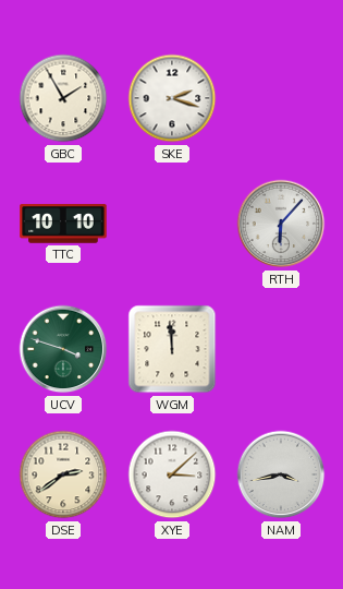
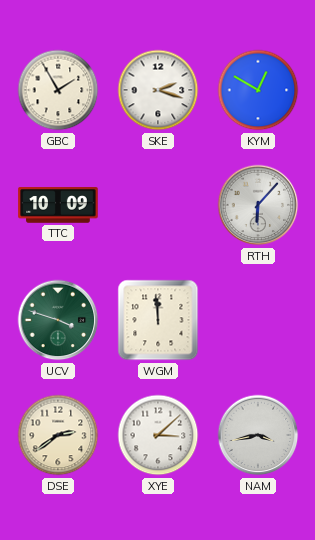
KYM: none -> 12:50 (258, 90)
TTC: 10:10 -> 10:09 (58, 205)
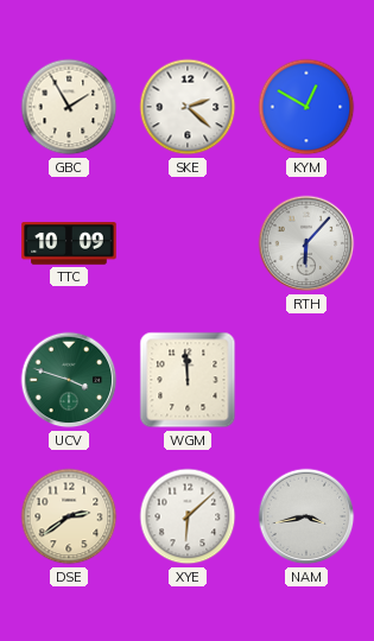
SKE: 2:18 -> 2:22 (188, 107)
XYE: 3:08 -> 6:08 (188, 516)
